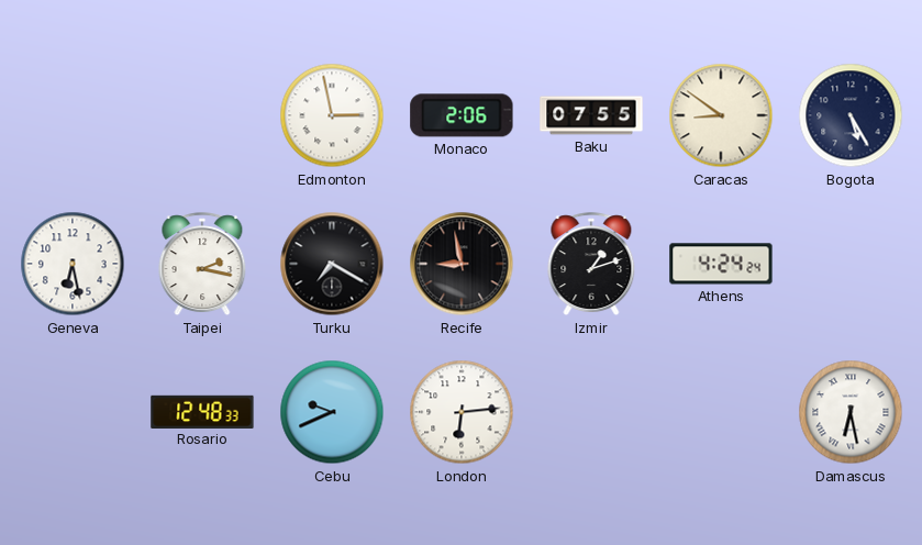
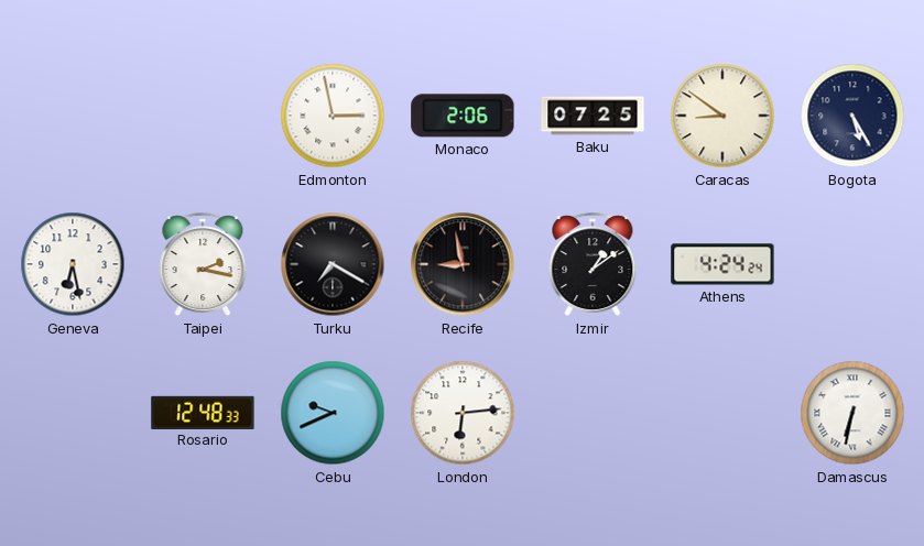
Baku: 07:55 -> 07:25 (593, 116)
Izmir: 1:12 -> 1:09 (593, 265)
Damascus: 6:28 -> 6:32 (852, 413)
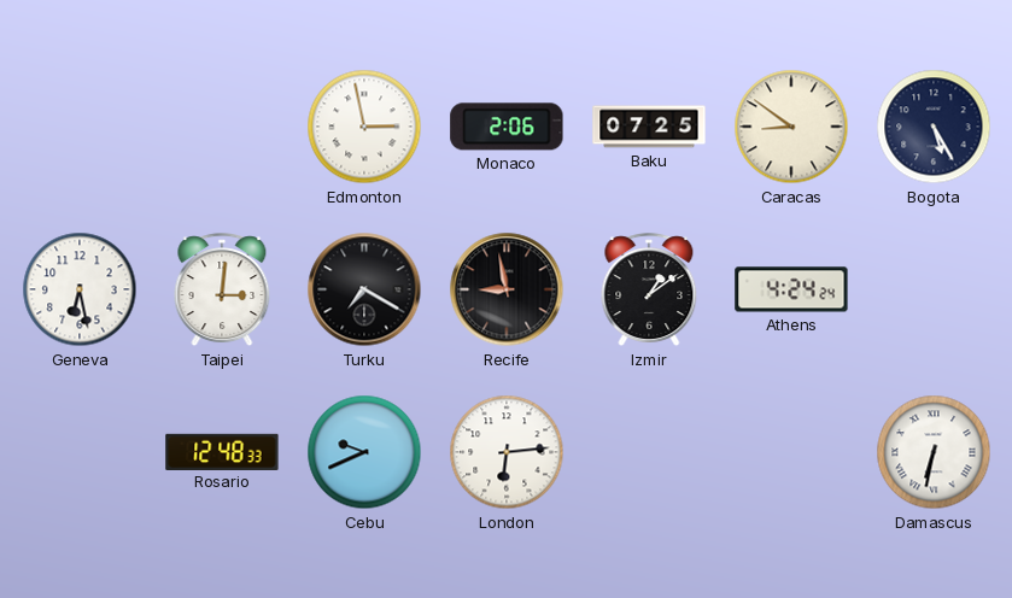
Taipei: 2:17 -> 3:01 (222, 291)
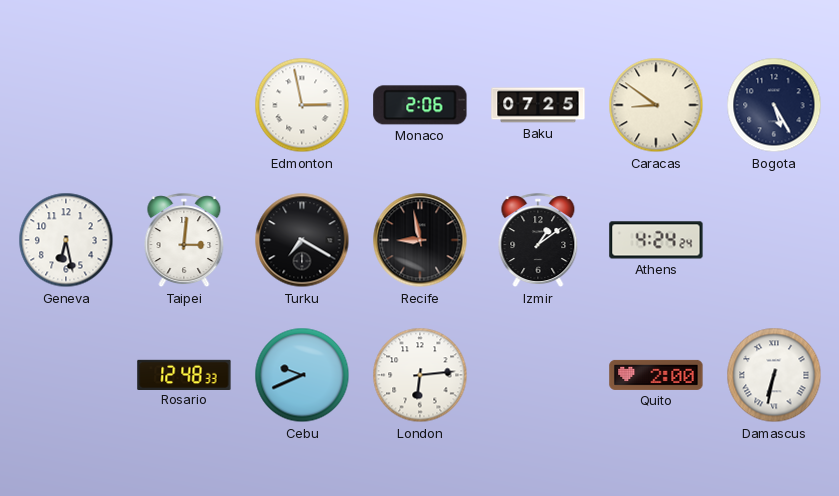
Quito: none -> 2:00 (656, 375)
